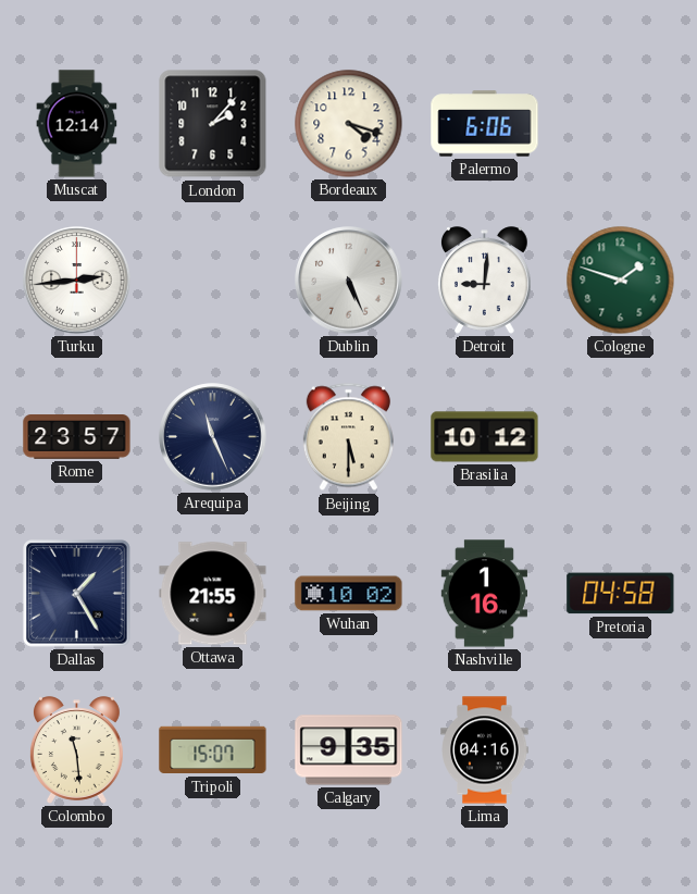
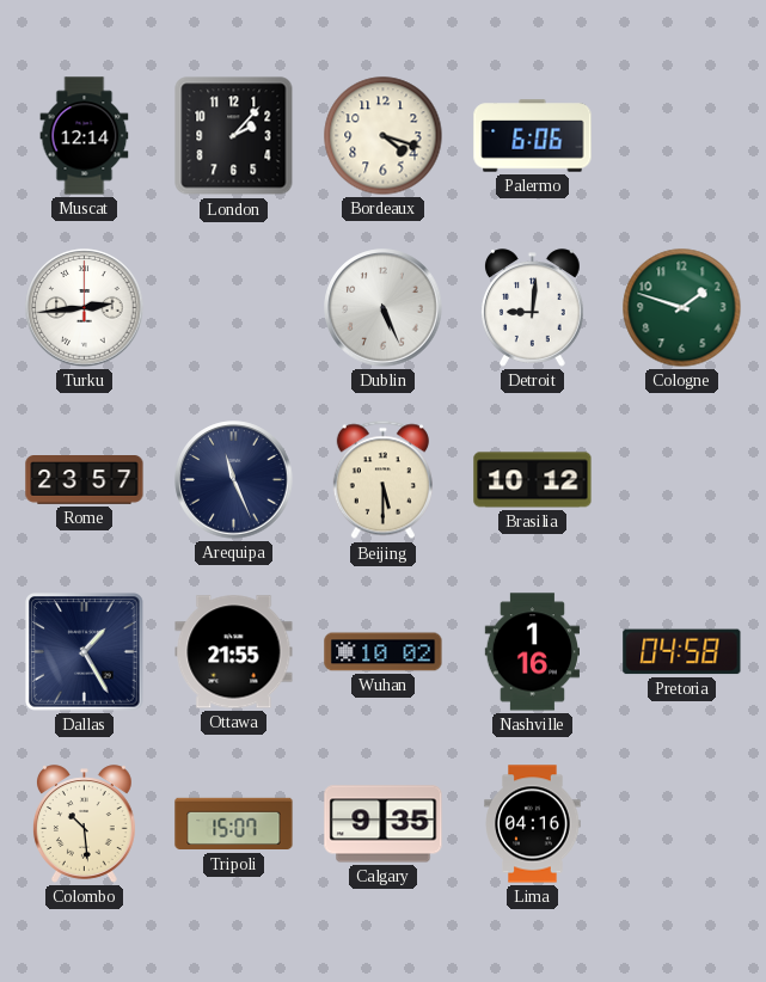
Colombo: 11:29 -> 10:29 (84, 824)
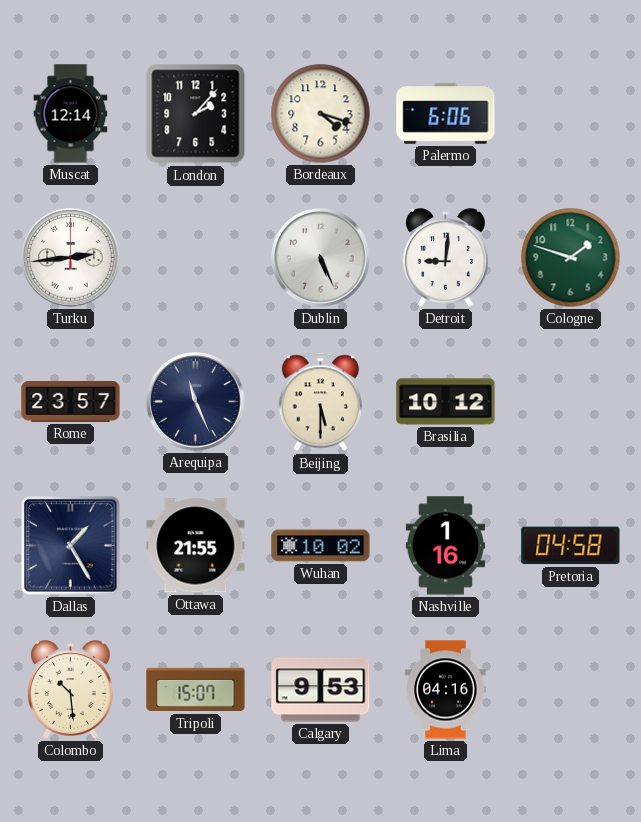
Calgary: 9:35 -> 9:53 (321, 690)
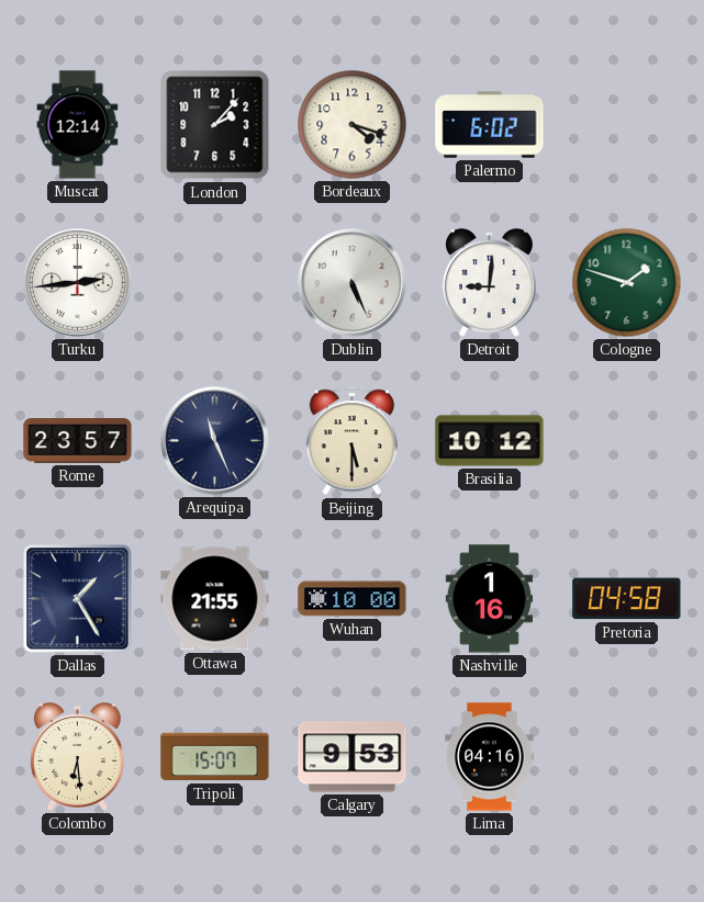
Palermo: 6:06 -> 6:02 (490, 125)
Wuhan: 10:02 -> 10:00 (353, 599)
Colombo: 10:29 -> 6:29 (77, 757)
